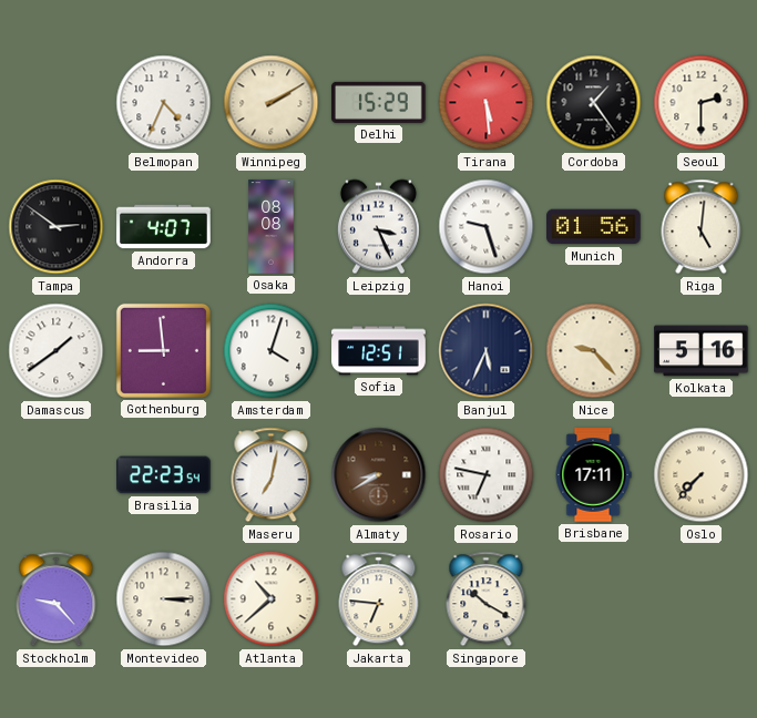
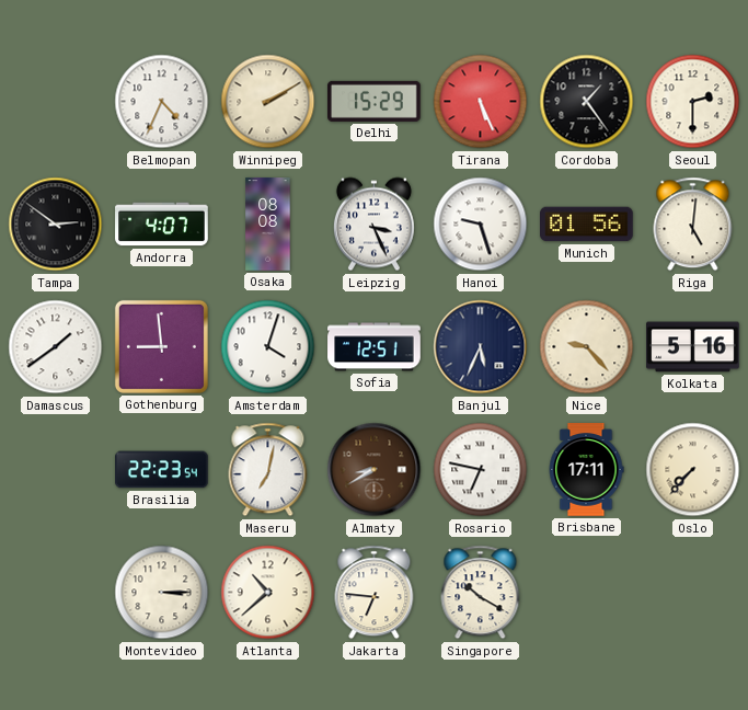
Tirana: 5:29 -> 5:26 (481, 102)
Stockholm: 9:23 -> none (57, 599)
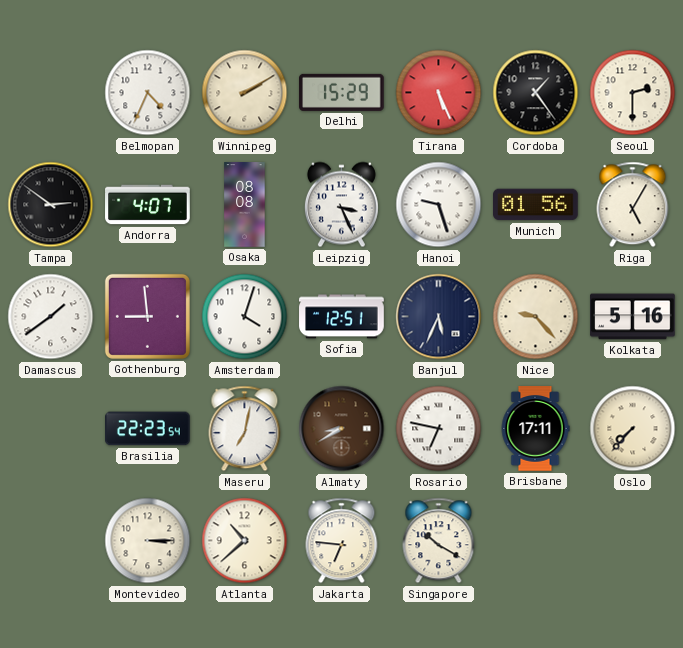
Riga: 5:01 -> 5:05 (633, 205)
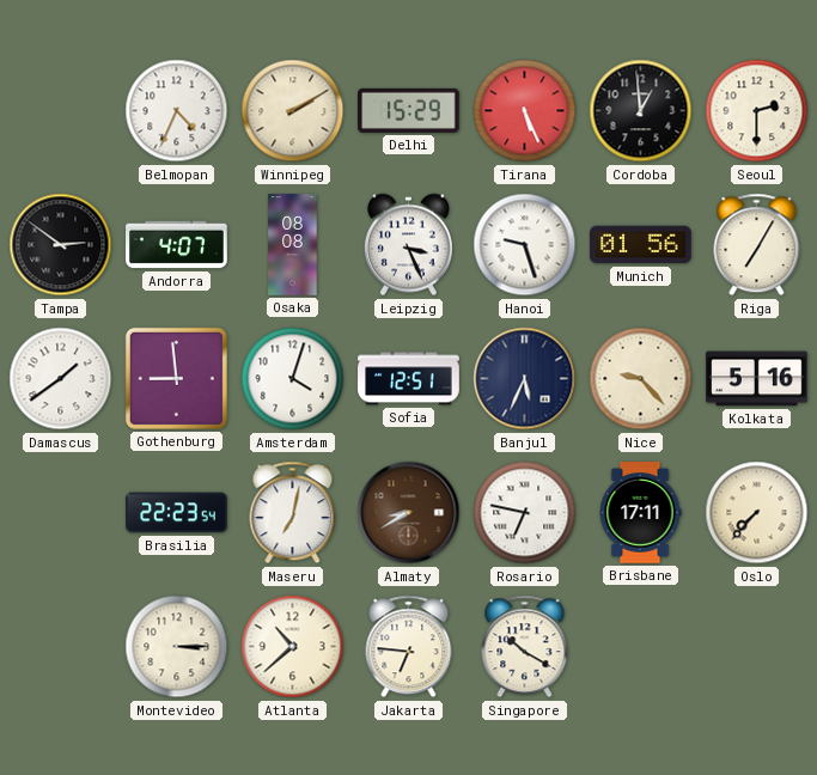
Cordoba: 1:24 -> 12:59 (641, 111)
Riga: 5:05 -> 7:05 (757, 245)
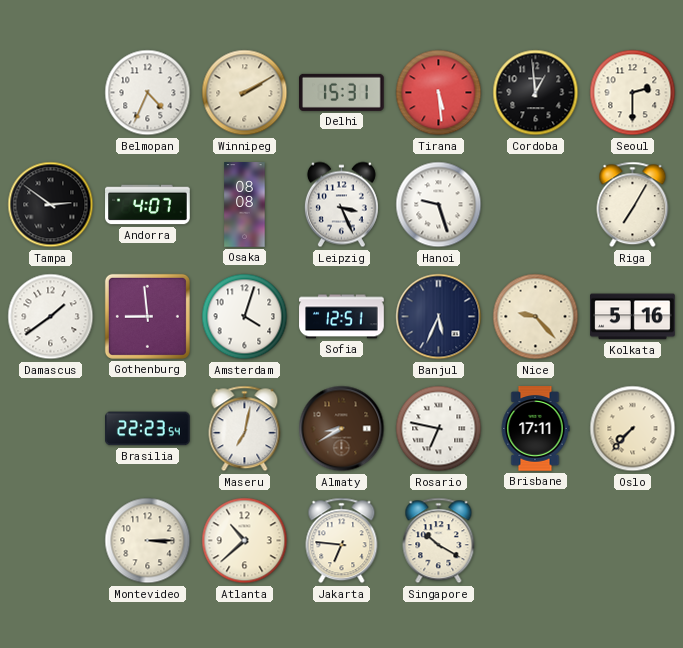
Delhi: 15:29 -> 15:31 (342, 92)
Tirana: 5:26 -> 5:29 (439, 93)
Munich: 01:56 -> none (641, 245)
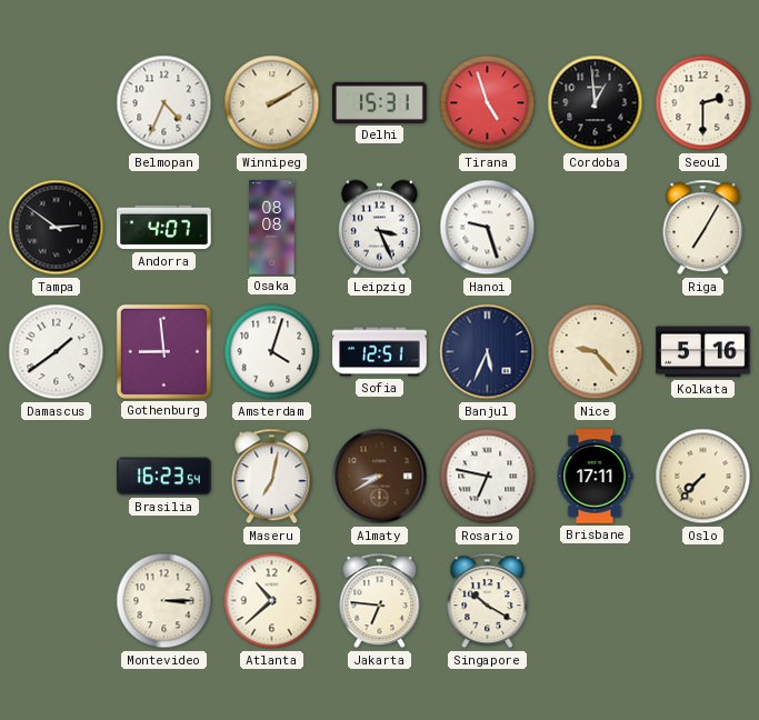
Tirana: 5:29 -> 4:57 (488, 103)
Brasilia: 22:23 -> 16:23 (164, 477)
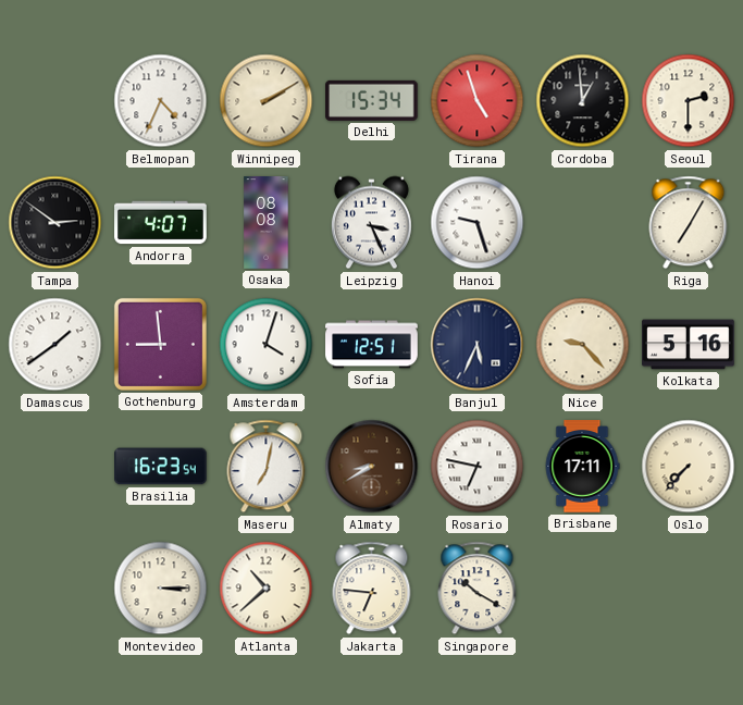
Delhi: 15:31 -> 15:34 (372, 100)
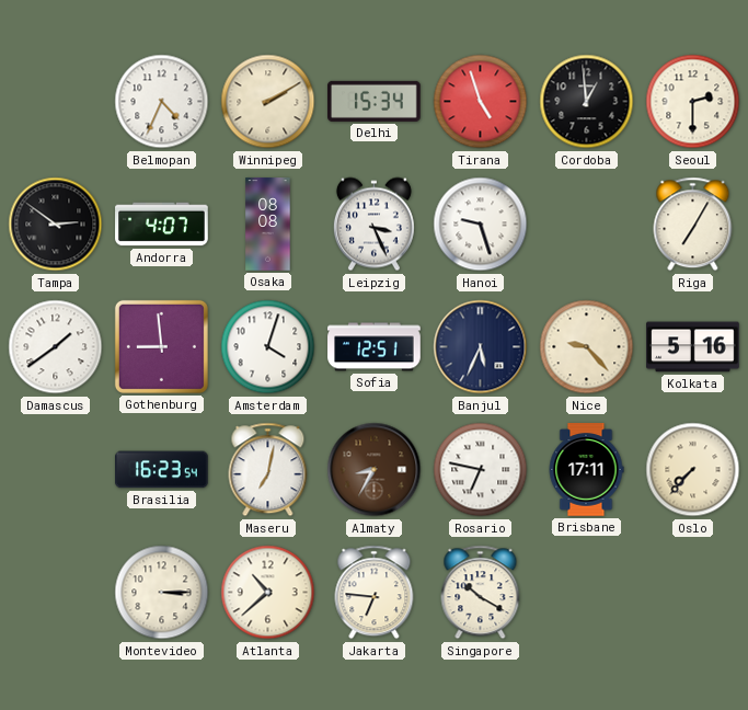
Almaty: 8:40 -> 8:35 (375, 470)
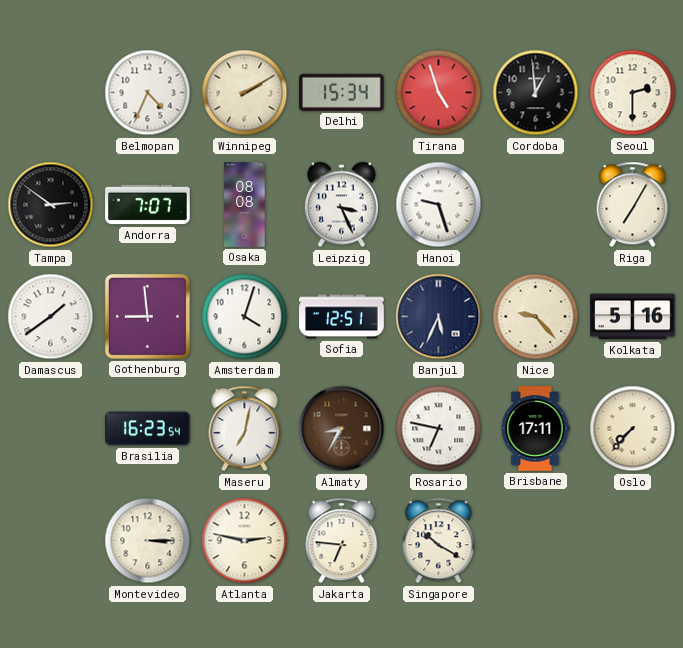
Andorra: 4:07 -> 7:07 (148, 205)
Atlanta: 10:38 -> 2:47 (245, 541)
